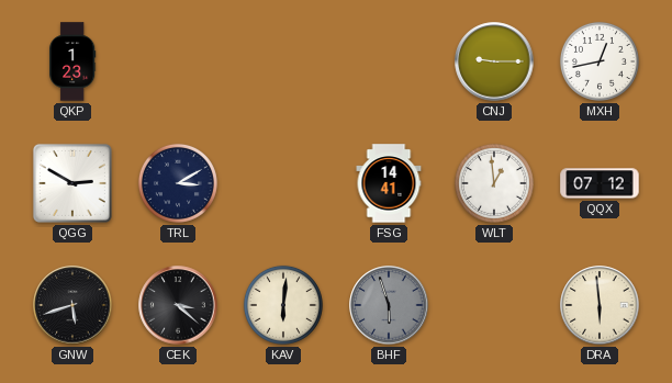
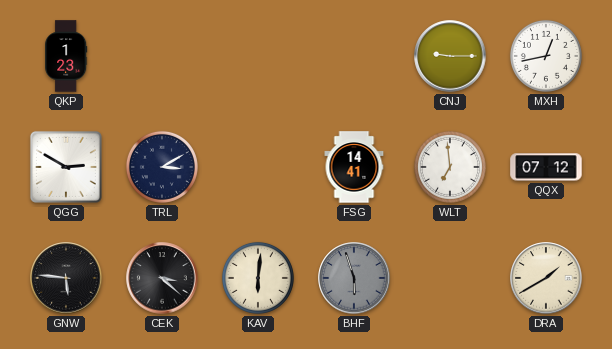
WLT: 12:59 -> 6:59 (450, 167)
GNW: 5:42 -> 5:46 (66, 278)
DRA: 5:59 -> 1:40 (546, 278)
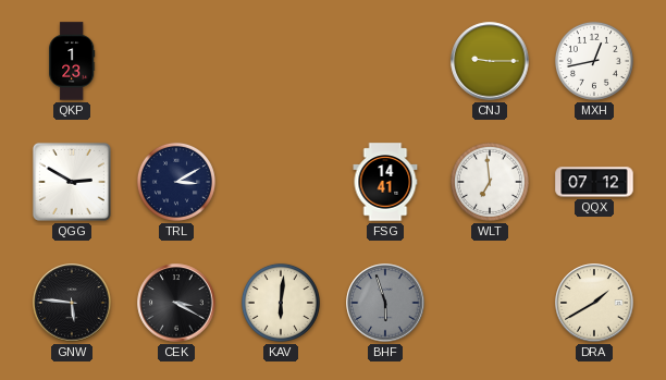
CEK: 3:22 -> 3:20 (176, 303)
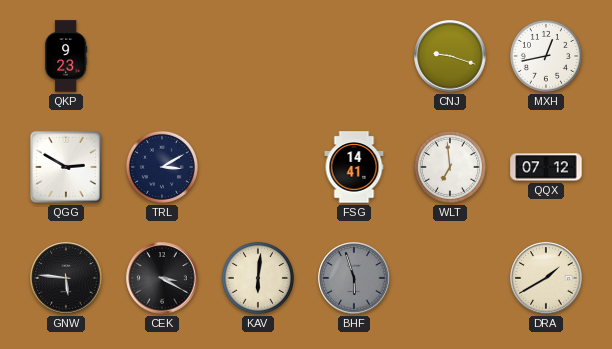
QKP: 1:23 -> 9:23 (66, 56)
CNJ: 9:15 -> 9:18 (450, 56)
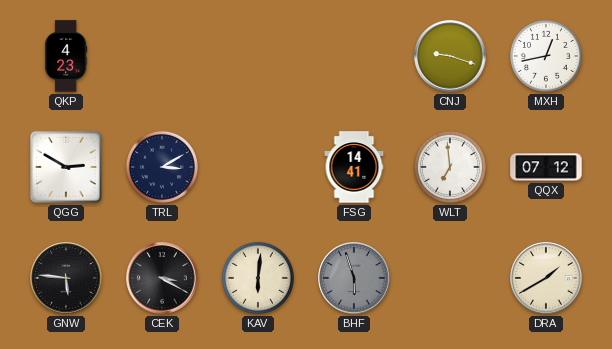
QKP: 9:23 -> 4:23 (66, 56)
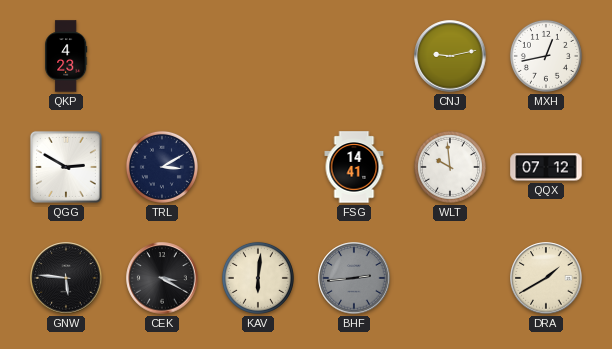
CNJ: 9:18 -> 9:13 (450, 56)
WLT: 6:59 -> 9:59 (450, 167)
BHF: 5:57 -> 2:44 (354, 278)
